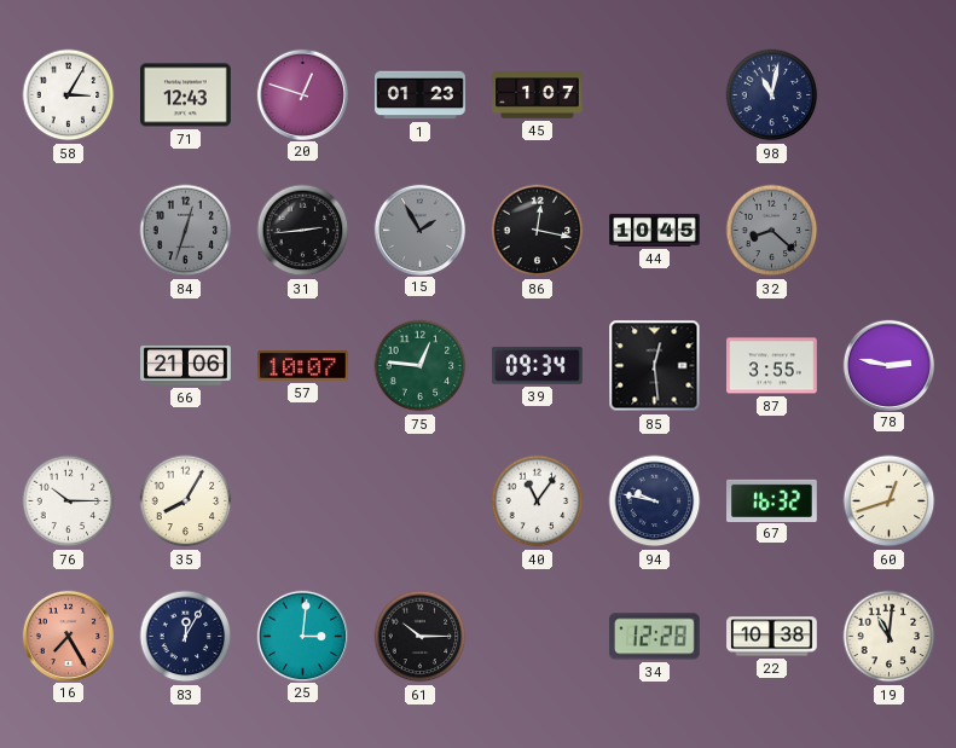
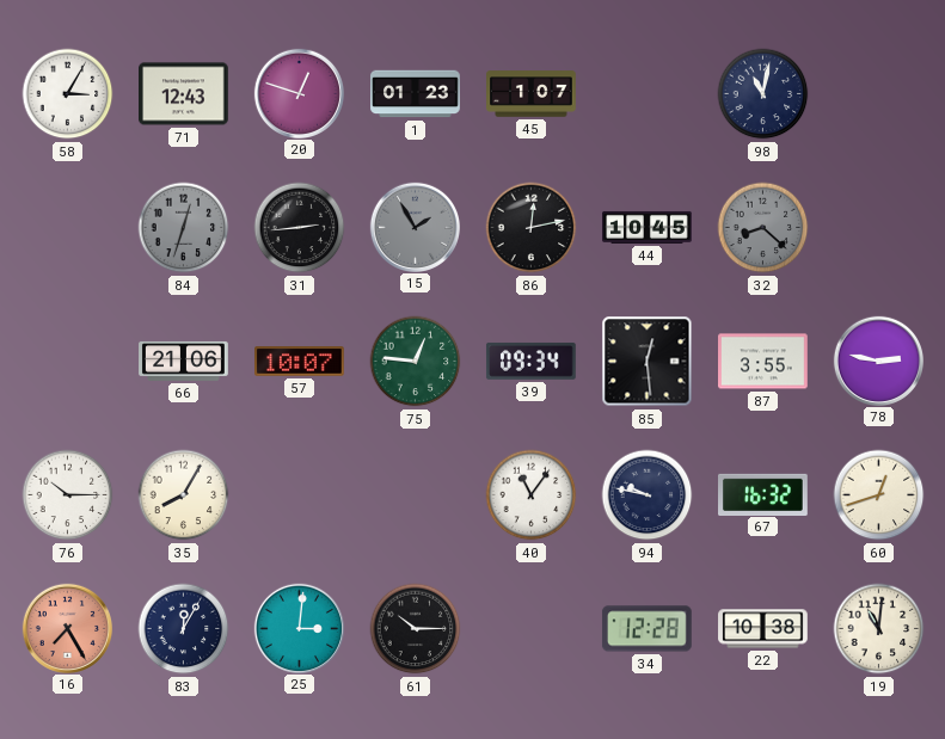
86: 12:17 -> 12:13 (532, 228)
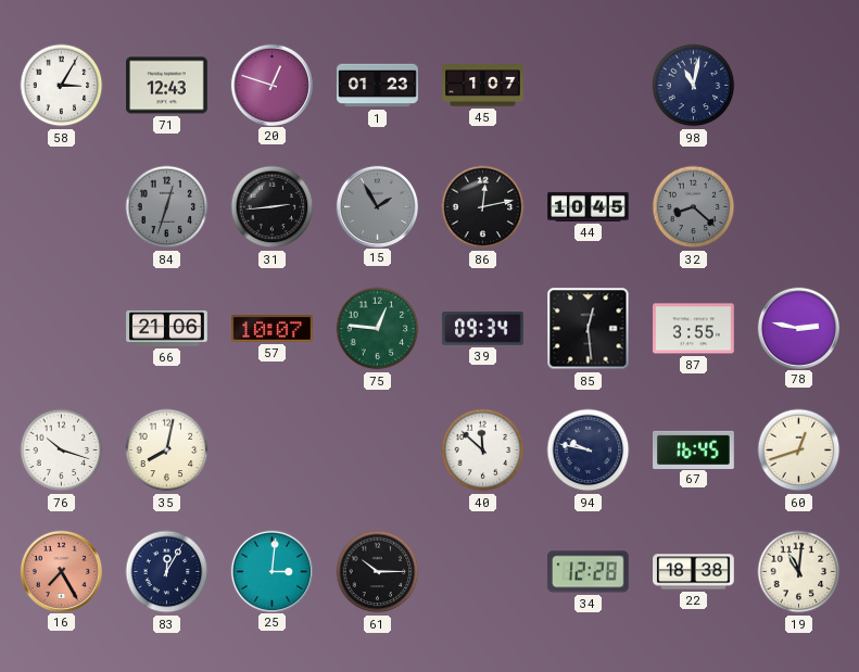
76: 10:15 -> 10:18 (62, 451)
35: 8:05 -> 8:02 (167, 451)
40: 11:06 -> 11:52 (483, 451)
67: 16:32 -> 16:45 (694, 449)
22: 10:38 -> 18:38 (694, 572)
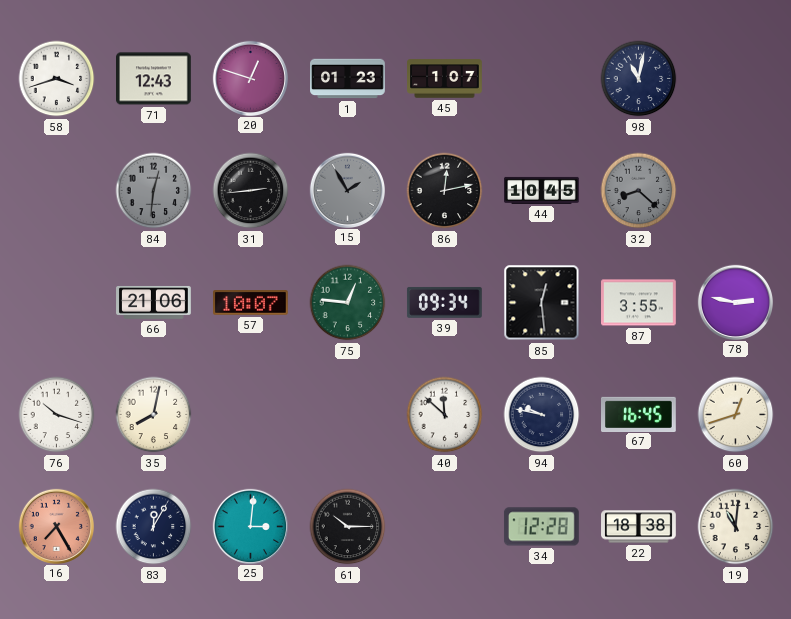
58: 3:05 -> 3:42 (57, 79)
84: 12:33 -> 12:31 (154, 191)
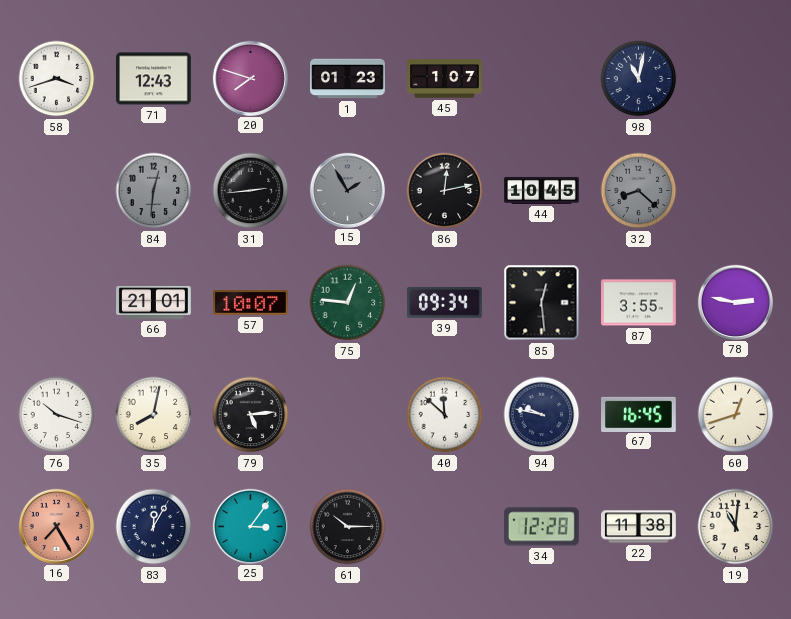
20: 12:48 -> 7:48 (250, 78)
66: 21:06 -> 21:01 (154, 302)
79: none -> 5:14 (251, 415)
25: 3:01 -> 3:06 (250, 526)
22: 18:38 -> 11:38 (639, 527)
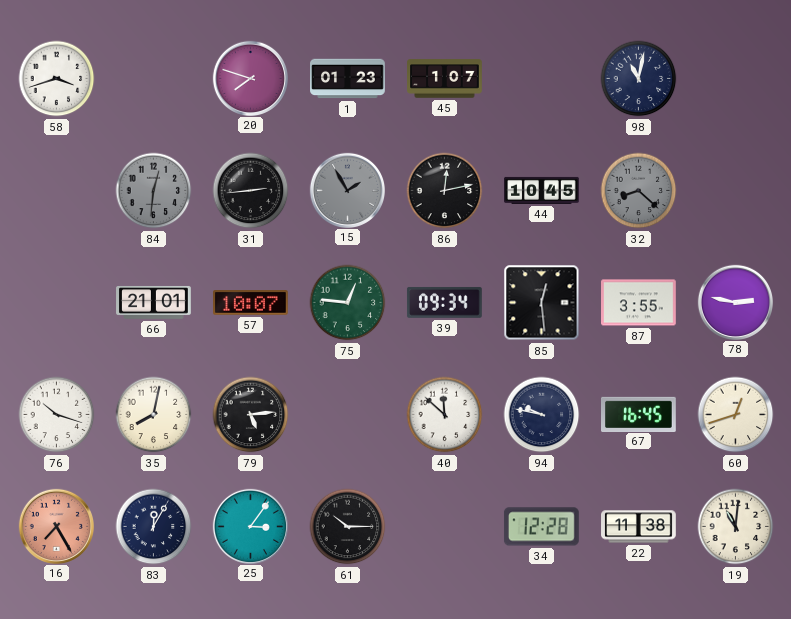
71: 12:43 -> none (154, 79)
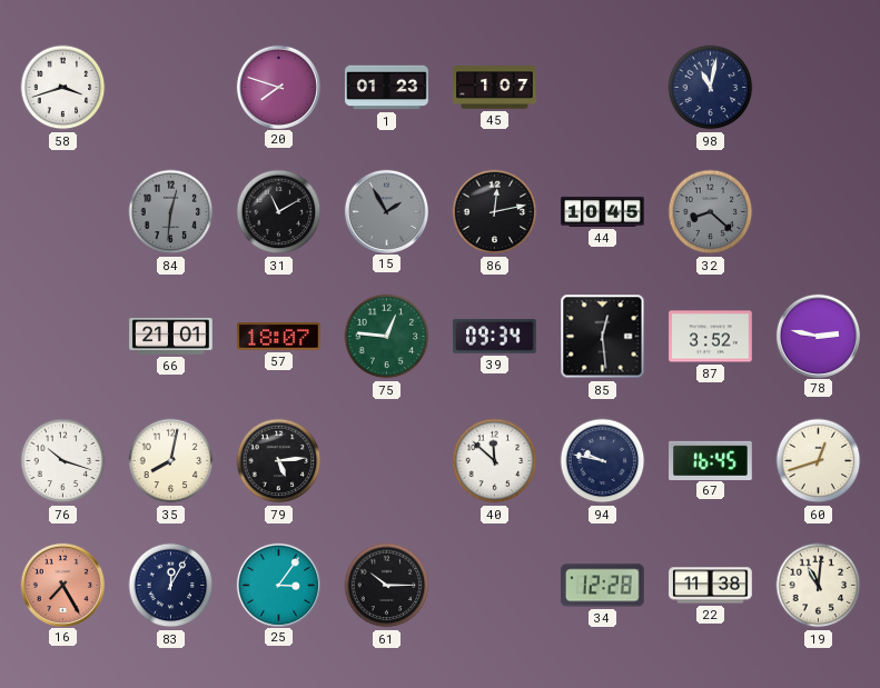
31: 2:44 -> 11:10 (279, 212)
57: 10:07 -> 18:07 (279, 337)
87: 3:55 -> 3:52 (711, 337)
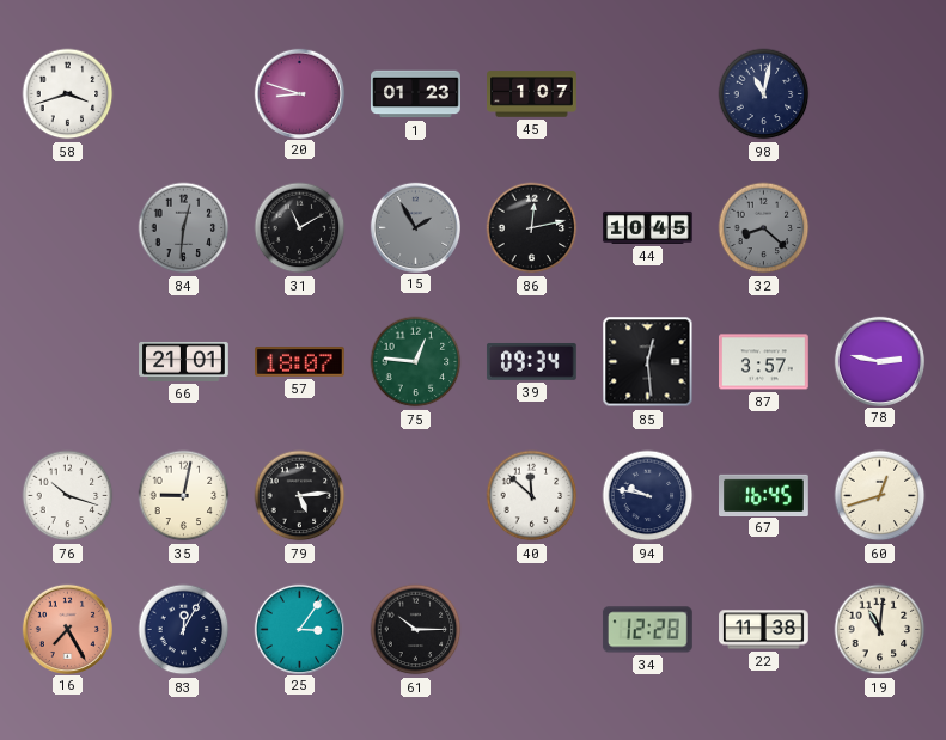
20: 7:48 -> 8:48 (299, 93)
87: 3:52 -> 3:57 (764, 362)
35: 8:02 -> 9:02 (184, 496)
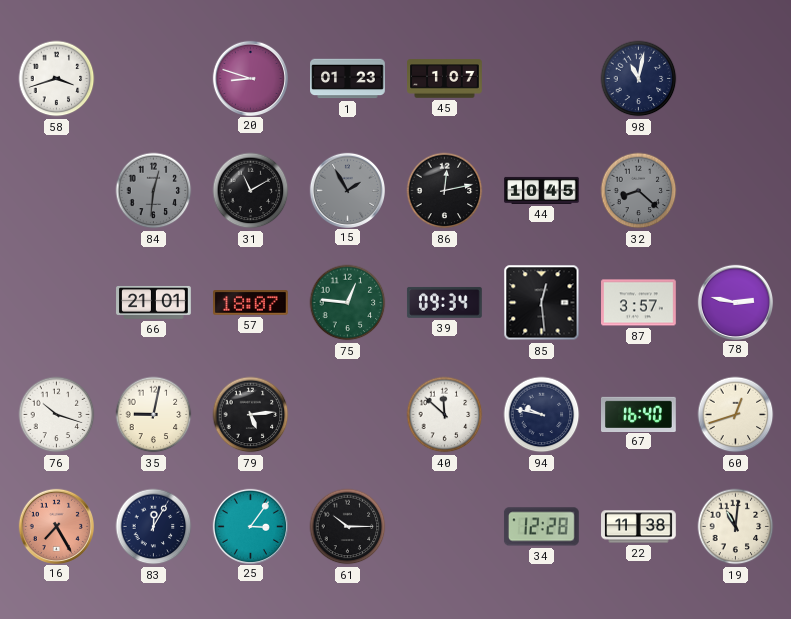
67: 16:45 -> 16:40 (639, 414)
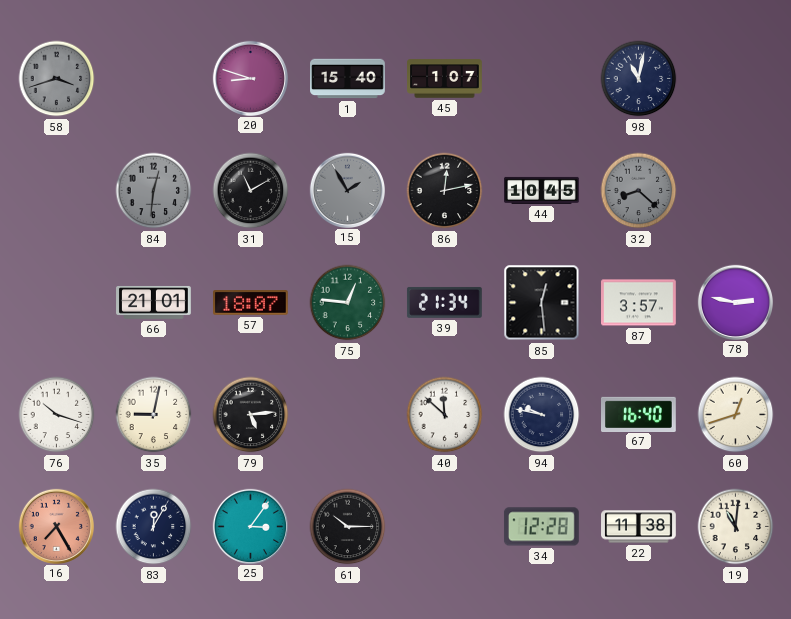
58 dial: white -> grey (57, 79)
1: 01:23 -> 15:40 (348, 79)
39: 09:34 -> 21:34 (444, 302)
